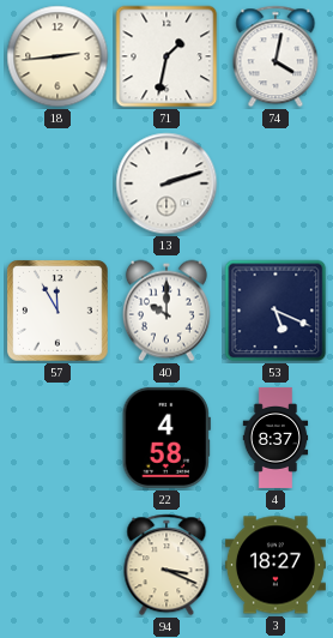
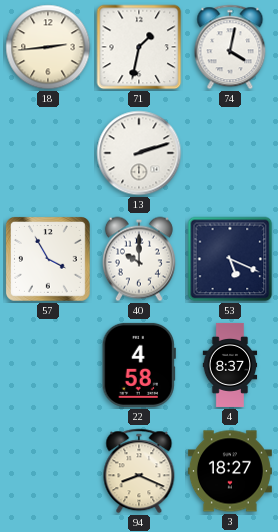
57: 11:55 -> 3:55 (49, 260)
94: 3:19 -> 8:19 (139, 471)
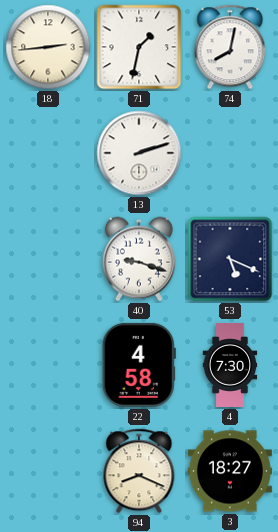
74: 4:02 -> 8:02 (230, 47)
57: 3:55 -> none (49, 260)
40: 10:00 -> 9:18 (139, 259)
4: 8:37 -> 7:30 (230, 365)
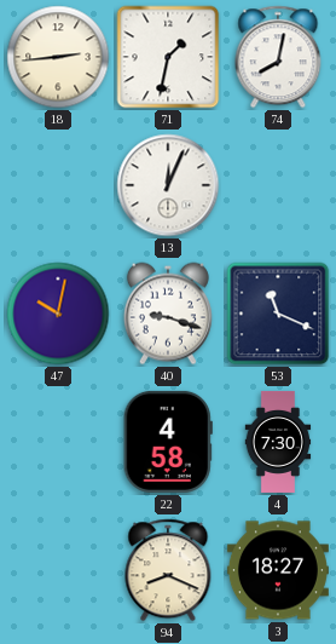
13: 2:12 -> 12:04 (168, 185)
47: none -> 10:02 (58, 314)
53: 5:19 -> 11:19 (278, 314)
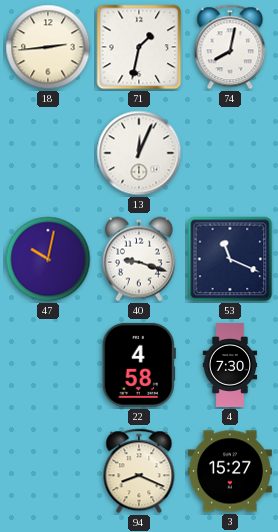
3: 18:27 -> 15:27 (230, 471)
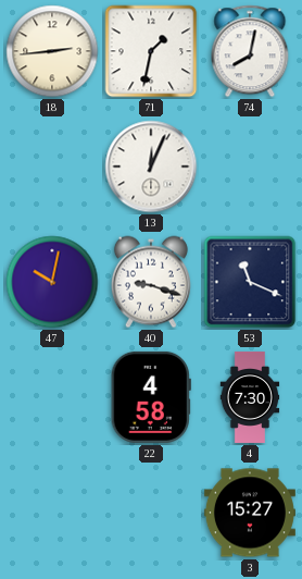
94: 8:19 -> none (139, 471)
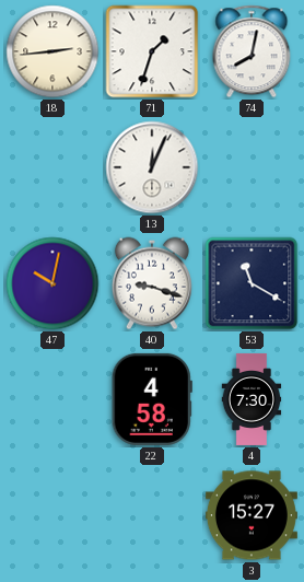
71: 1:32 -> 1:33 (152, 51)
53: 11:19 -> 11:20 (252, 283)
